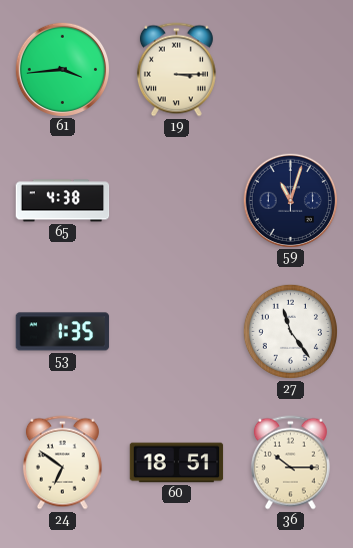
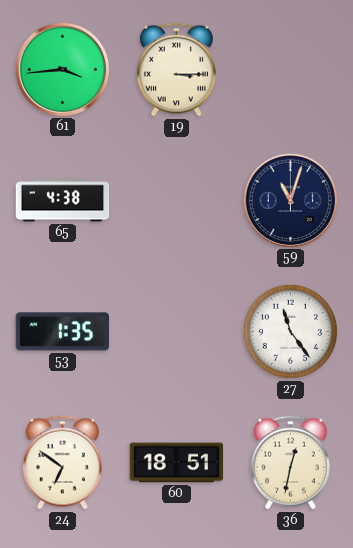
36: 10:15 -> 12:32 (290, 463)
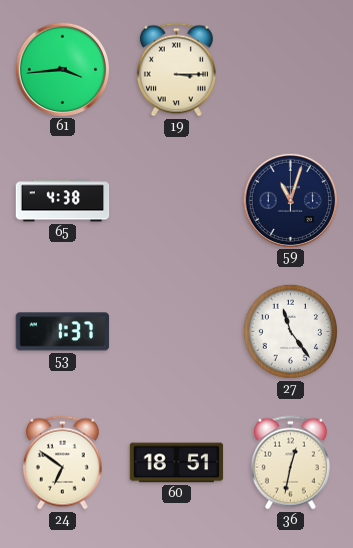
53: 1:35 -> 1:37 (63, 332)
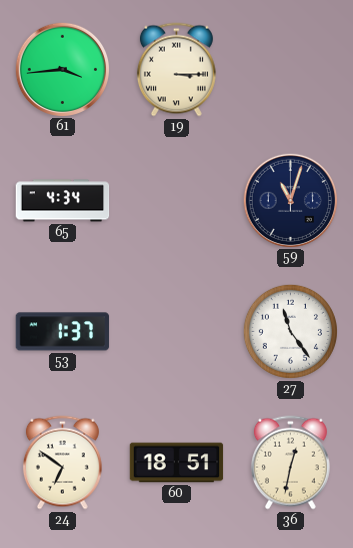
65: 4:38 -> 4:34 (63, 201)
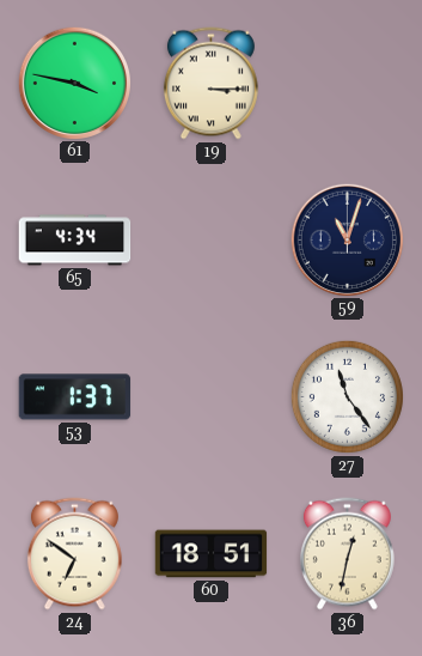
61: 3:44 -> 3:47 (74, 83)
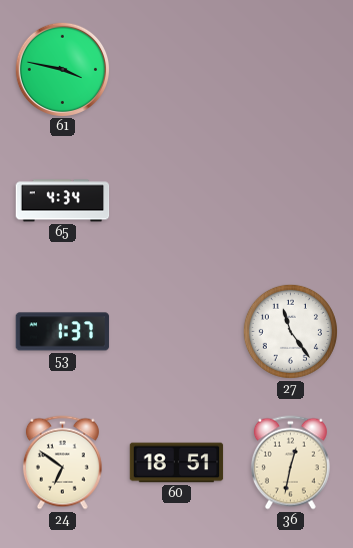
19: 3:15 -> none (210, 84)
59: 11:03 -> none (347, 239)
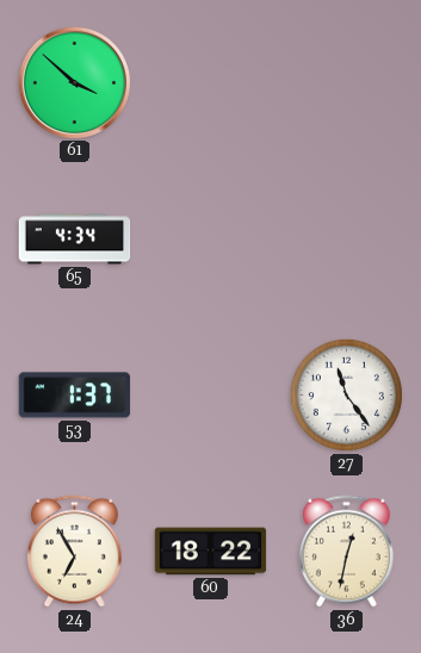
61: 3:47 -> 3:52 (74, 82)
24: 6:51 -> 6:55 (74, 552)
60: 18:51 -> 18:22 (211, 552)
